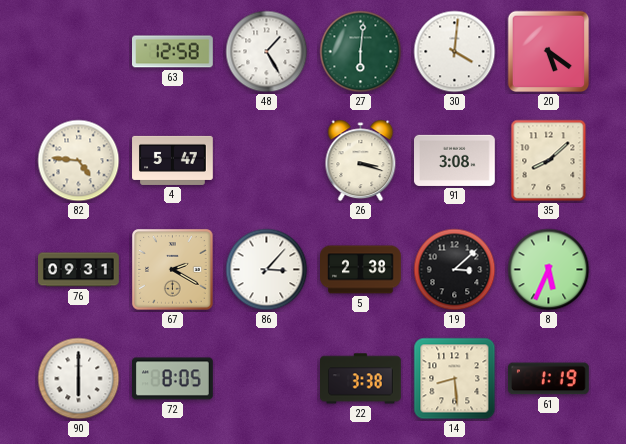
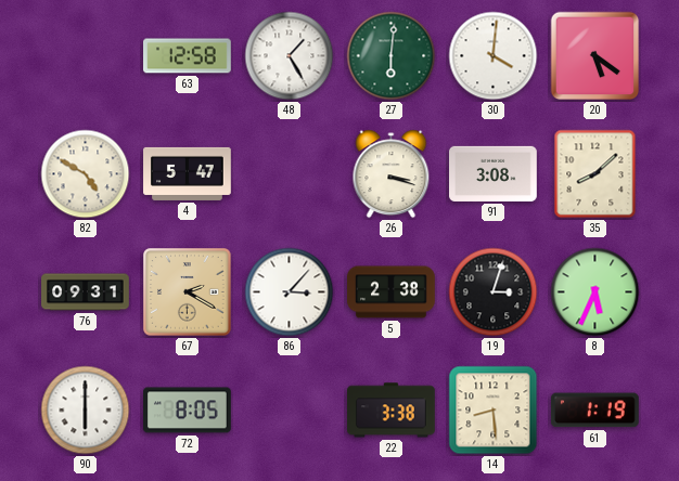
82: 4:46 -> 4:50 (86, 174)
19: 3:08 -> 3:03 (494, 292)
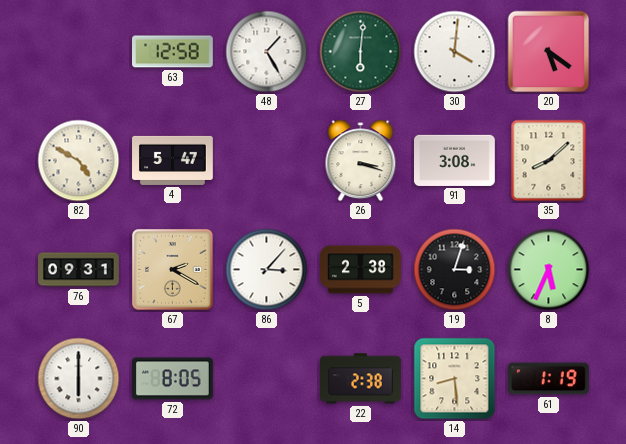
22: 3:38 -> 2:38 (361, 379)
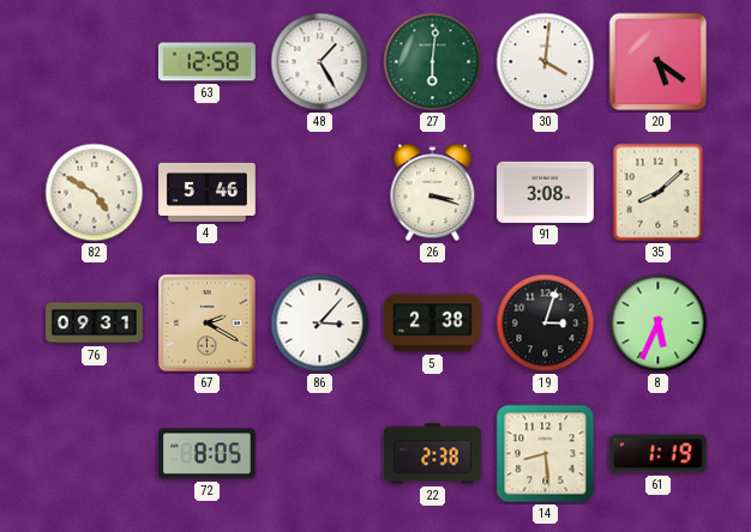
4: 5:47 -> 5:46 (208, 192)
90: 6:00 -> none (79, 379)
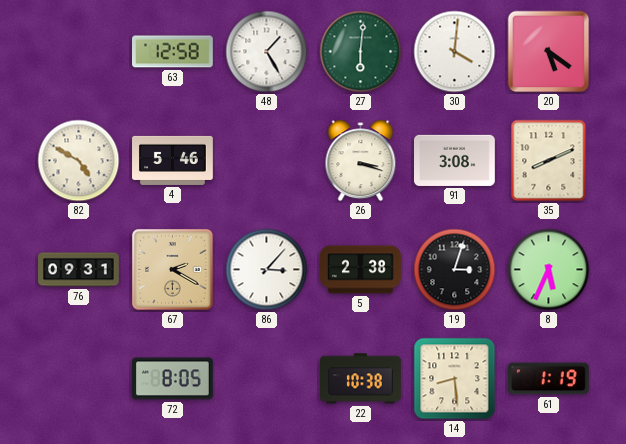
35: 8:08 -> 8:11 (549, 161)
22: 2:38 -> 10:38 (361, 379)
